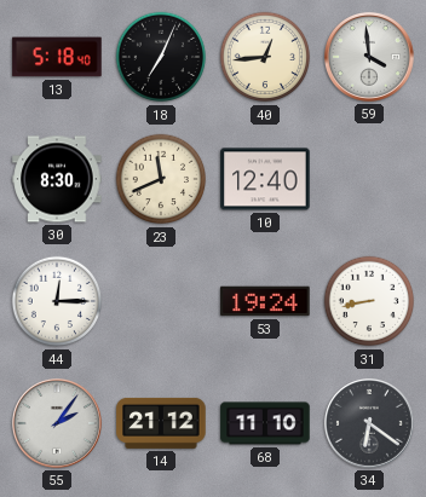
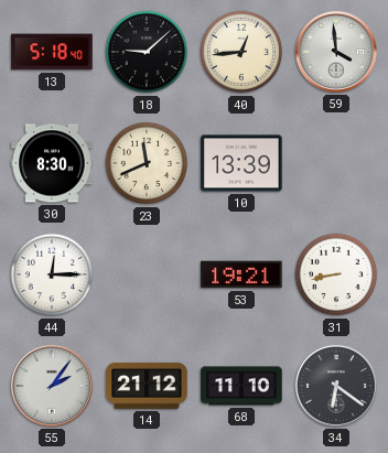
18: 7:04 -> 9:08 (147, 52)
10: 12:40 -> 13:39 (241, 163)
53: 19:24 -> 19:21 (241, 274)
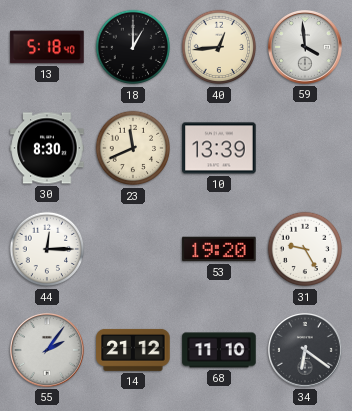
18: 9:08 -> 1:00 (133, 47)
53: 19:21 -> 19:20 (219, 249)
31: 8:43 -> 9:25 (305, 249)
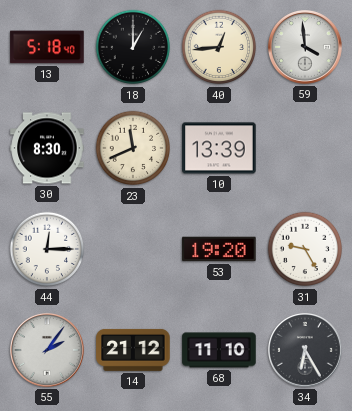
34: 6:21 -> 6:25 (305, 350)
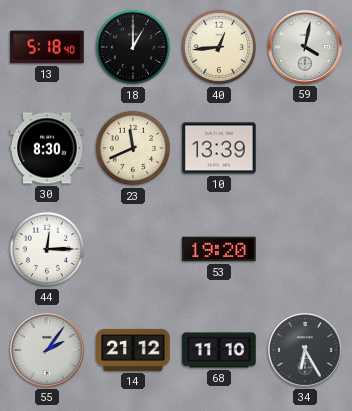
59: 3:59 -> 4:02 (305, 47)
31: 9:25 -> none (305, 249)
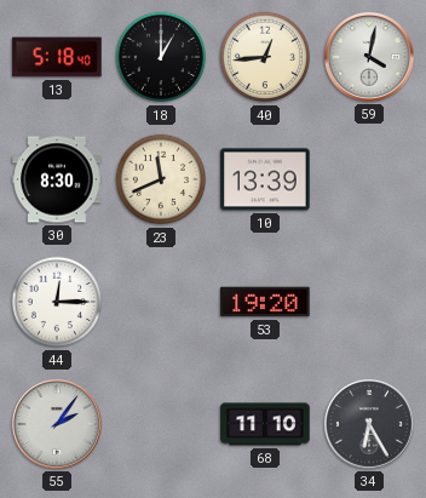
14: 21:12 -> none (133, 350)
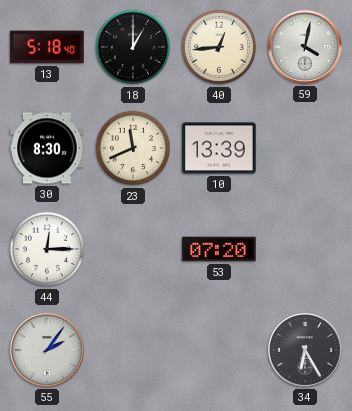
53: 19:20 -> 07:20 (219, 249)
68: 11:10 -> none (265, 424)
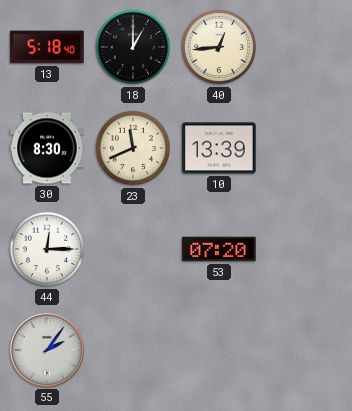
59: 4:02 -> none (305, 47)
34: 6:25 -> none (305, 350)
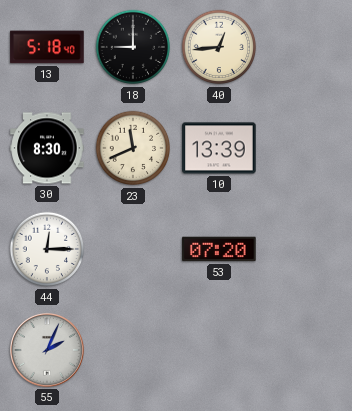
18: 1:00 -> 9:00 (133, 47)
55: 2:06 -> 2:04 (47, 350)
